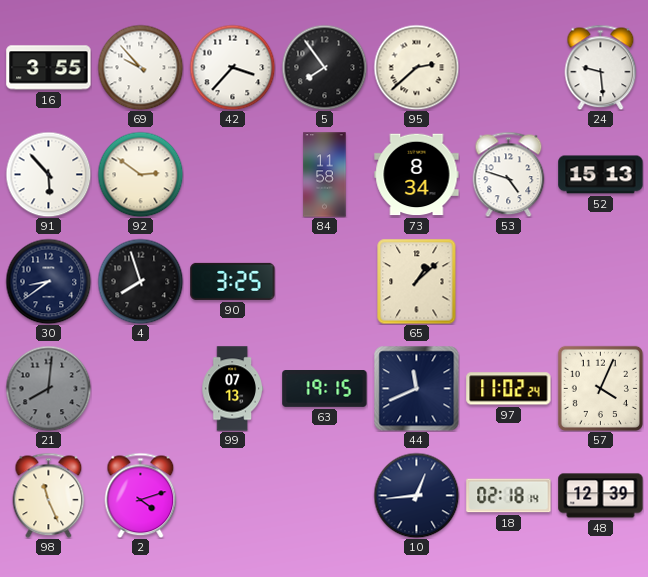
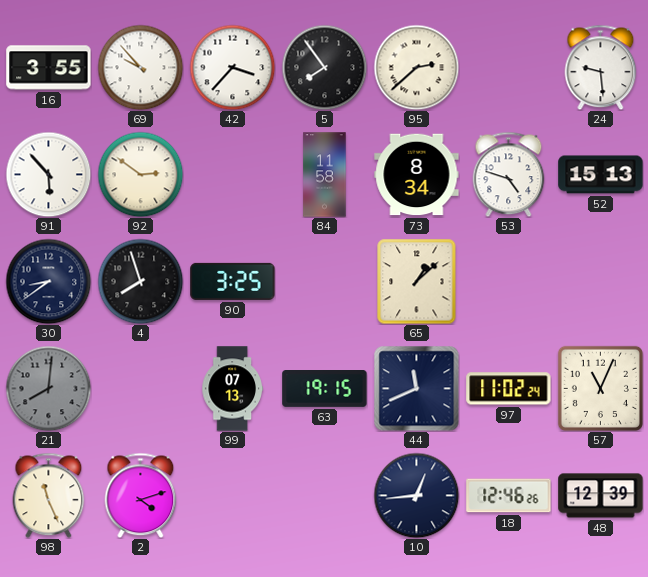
57: 4:04 -> 11:04 (600, 388)
18: 02:18 -> 12:46 (509, 496)
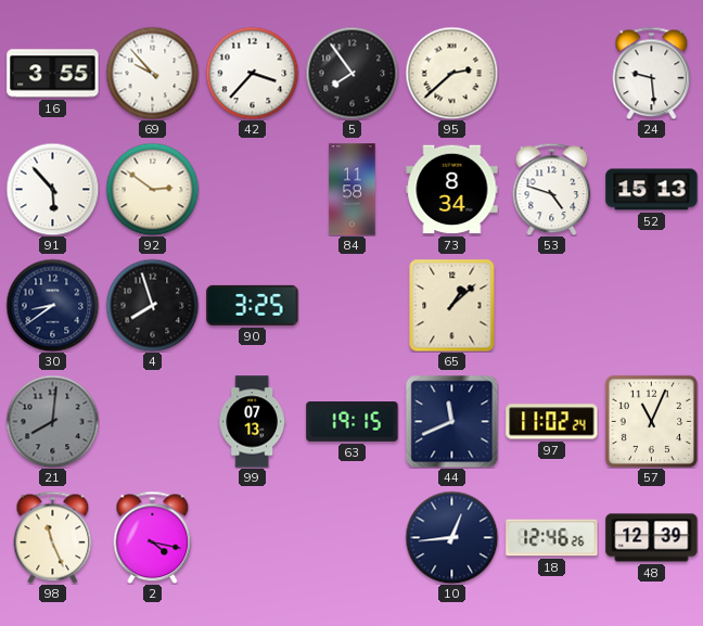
2: 4:12 -> 4:17 (153, 537)
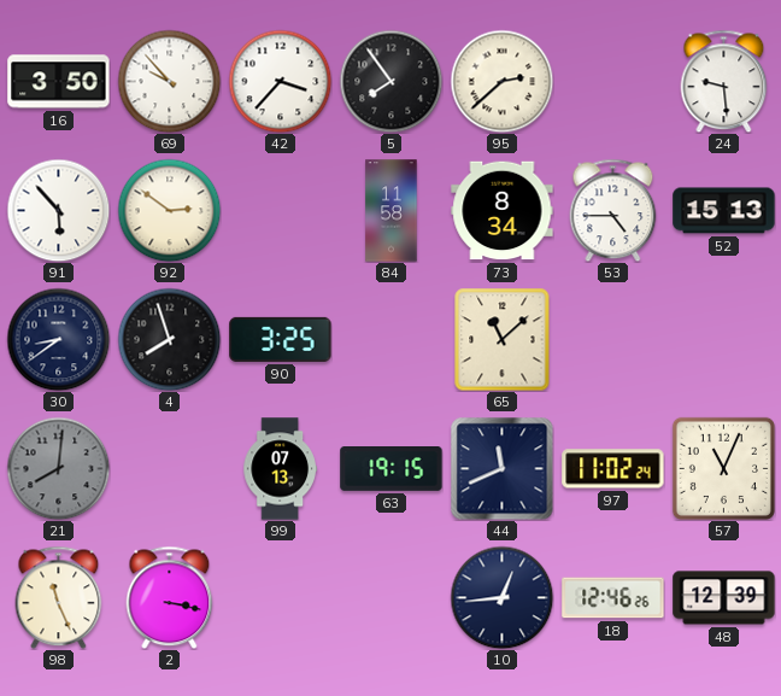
16: 3:55 -> 3:50 (59, 82)
53: 4:48 -> 4:45 (613, 210)
65: 1:08 -> 11:08 (503, 339)
2: 4:17 -> 3:17 (170, 597)
